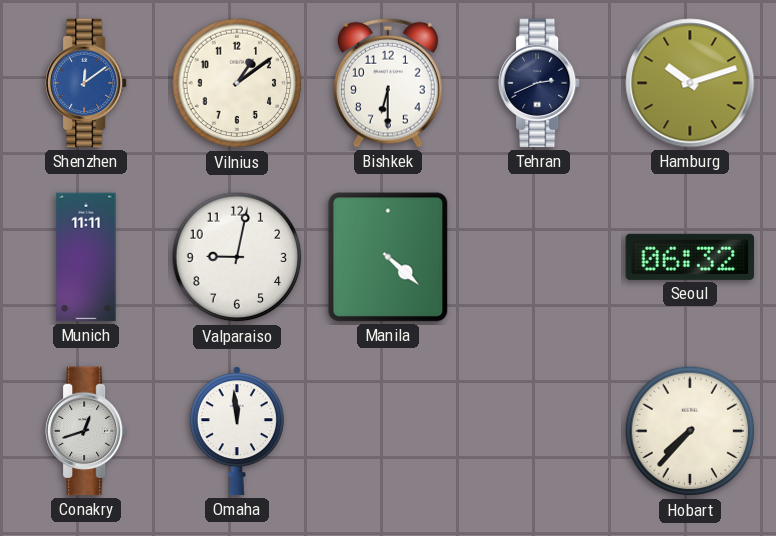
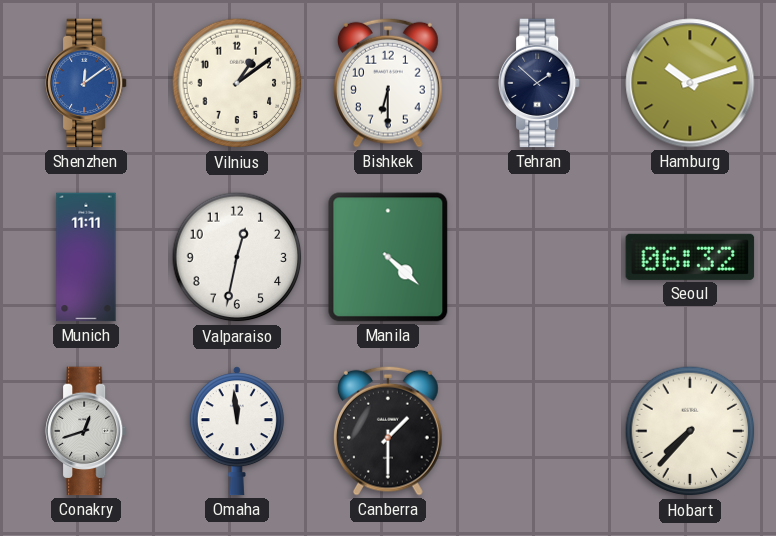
Tehran: 2:41 -> 1:52 (539, 83)
Valparaiso: 9:02 -> 12:32 (237, 257)
Canberra: none -> 1:30 (388, 431)
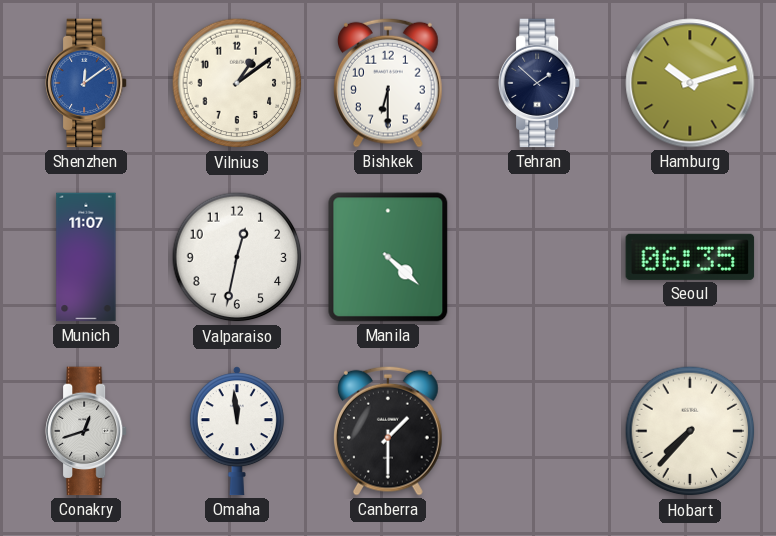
Munich: 11:11 -> 11:07 (86, 257)
Seoul: 06:32 -> 06:35 (690, 257)
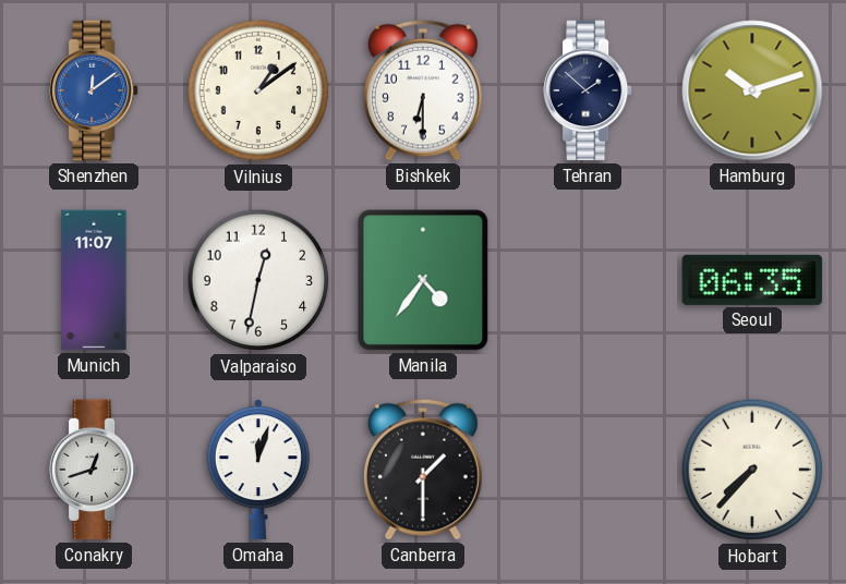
Manila: 4:22 -> 4:36 (423, 280)
Omaha: 11:59 -> 12:03 (258, 470)
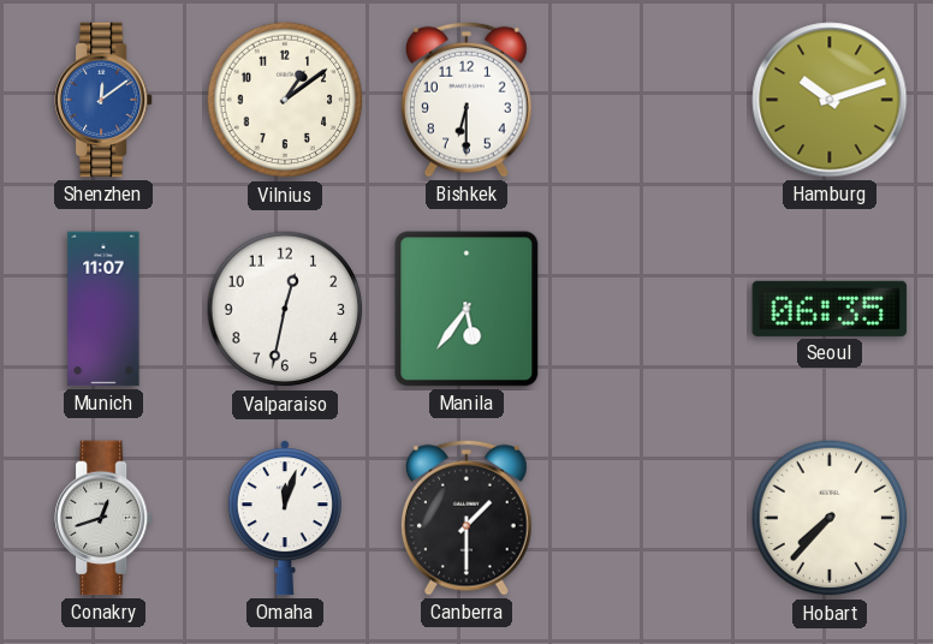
Tehran: 1:52 -> none (588, 90)
Manila: 4:36 -> 5:36 (466, 309)
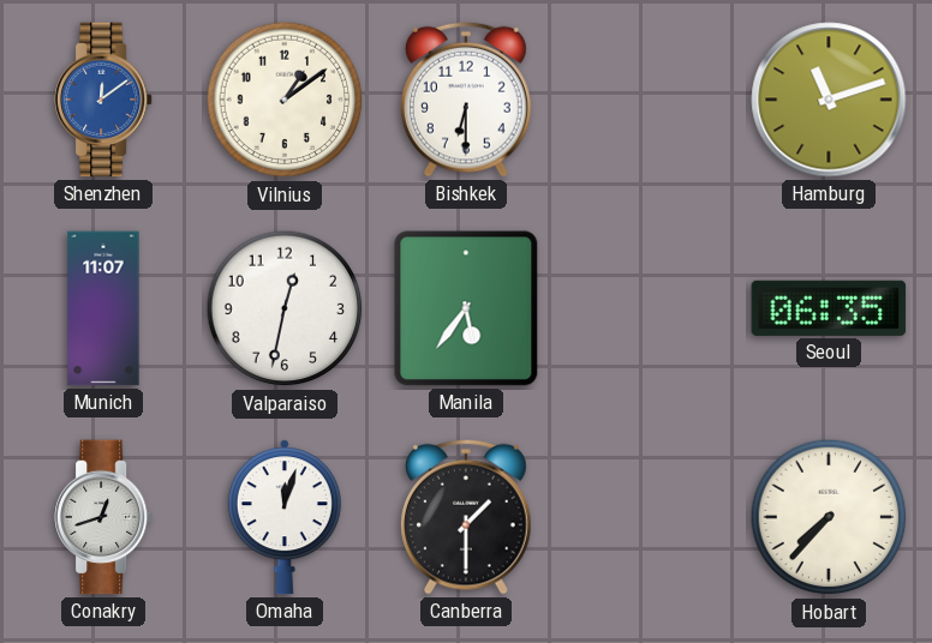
Hamburg: 10:12 -> 11:12 (829, 100)
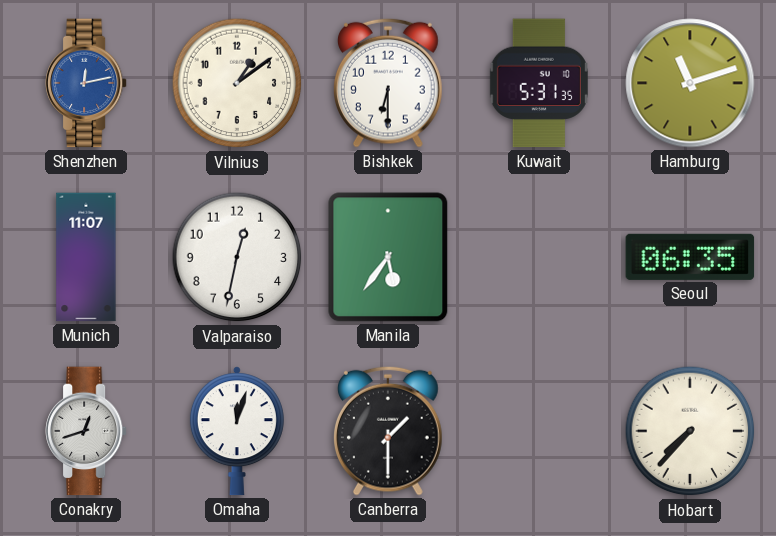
Shenzhen: 12:09 -> 12:13 (86, 83)
Kuwait: none -> 5:31 (539, 83)
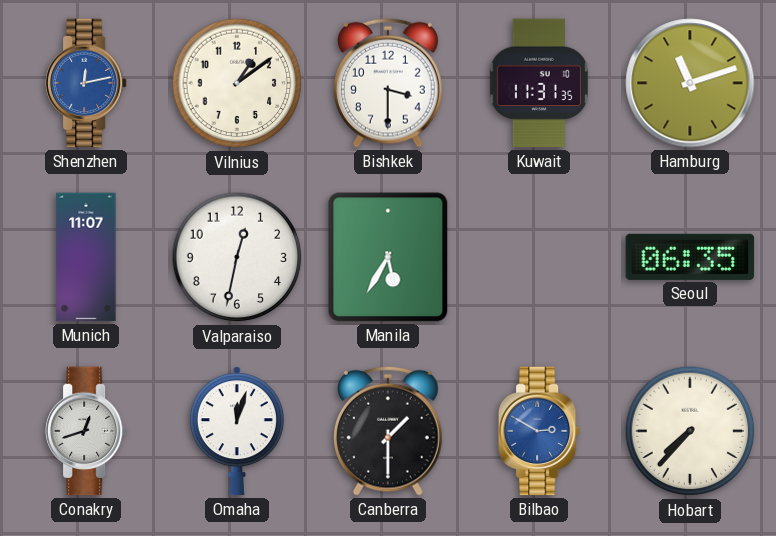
Bishkek: 6:30 -> 3:30 (388, 83)
Kuwait: 5:31 -> 11:31 (539, 83)
Manila: 5:36 -> 5:35 (388, 257)
Bilbao: none -> 2:50 (539, 431)
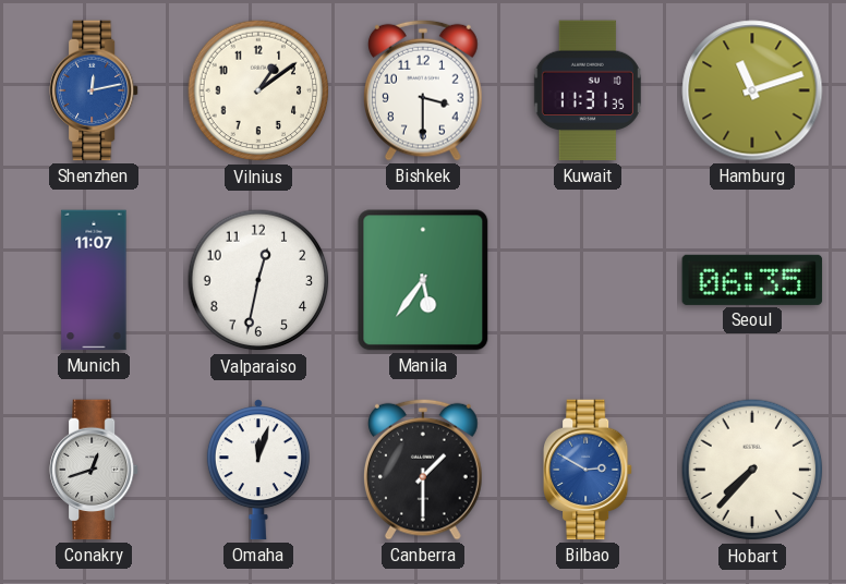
Manila: 5:35 -> 5:36 (423, 280)
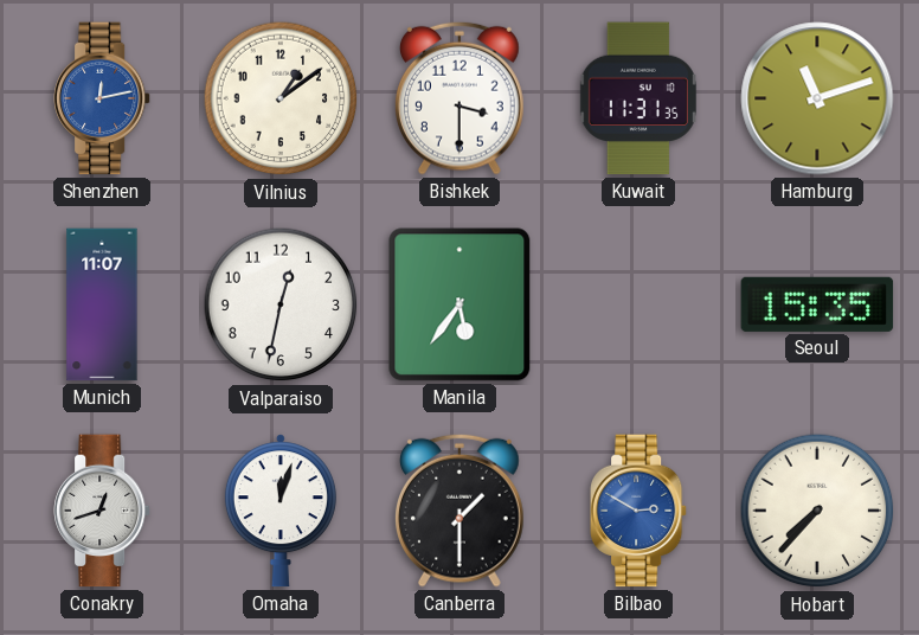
Seoul: 06:35 -> 15:35 (817, 304)
